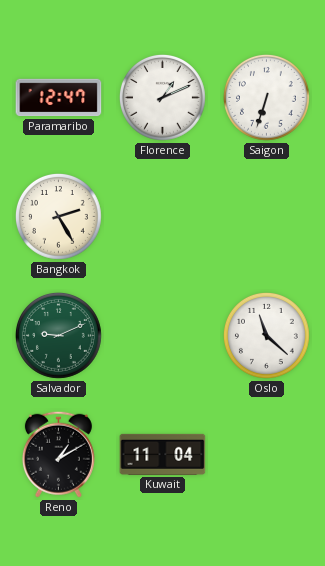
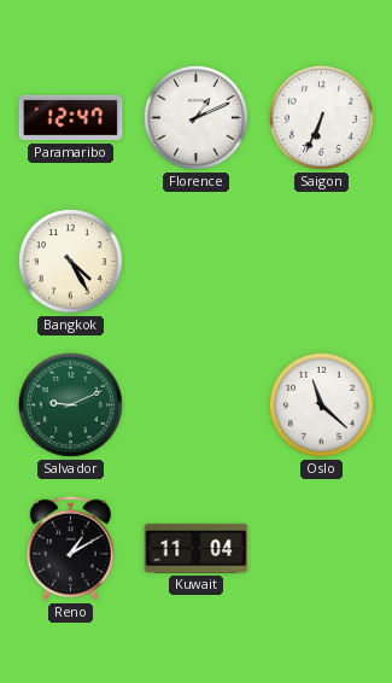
Saigon: 6:33 -> 6:34 (322, 118)
Bangkok: 2:25 -> 4:25 (71, 262)
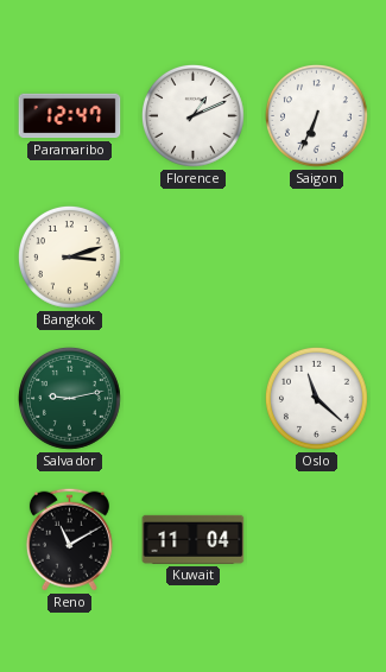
Bangkok: 4:25 -> 3:12 (70, 258)
Salvador: 9:11 -> 9:13 (70, 399)
Reno: 1:10 -> 11:10 (69, 539)
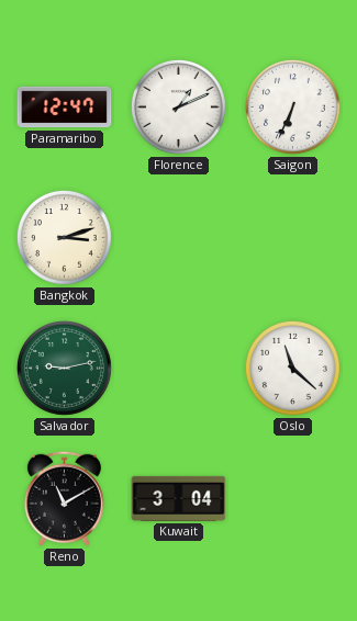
Kuwait: 11:04 -> 3:04 (179, 498)
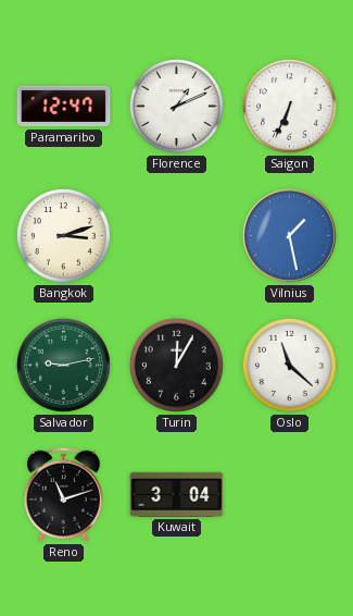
Vilnius: none -> 1:28 (290, 236)
Turin: none -> 12:05 (177, 366)
Reno: 11:10 -> 11:12 (63, 494)
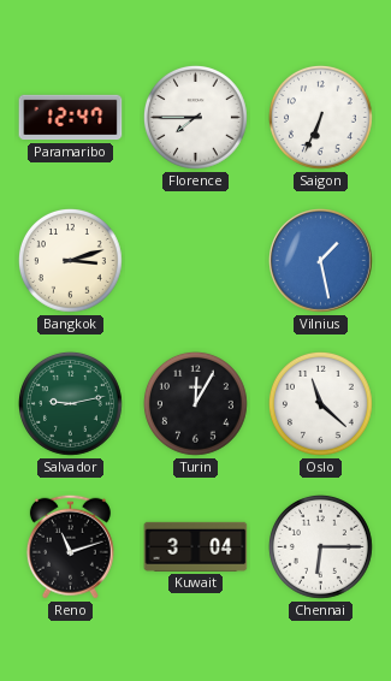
Florence: 1:11 -> 7:45 (196, 118)
Chennai: none -> 6:15 (321, 547)
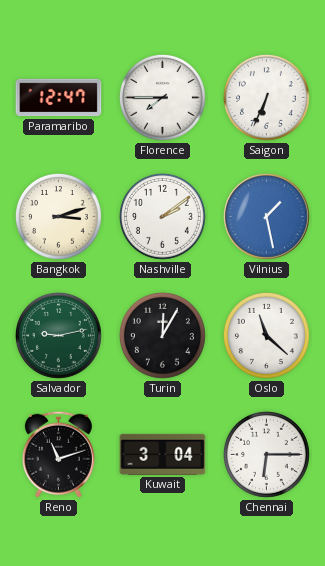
Nashville: none -> 2:09 (163, 217)
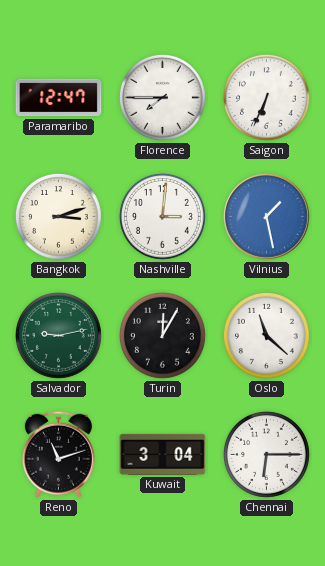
Nashville: 2:09 -> 3:01 (163, 217)
